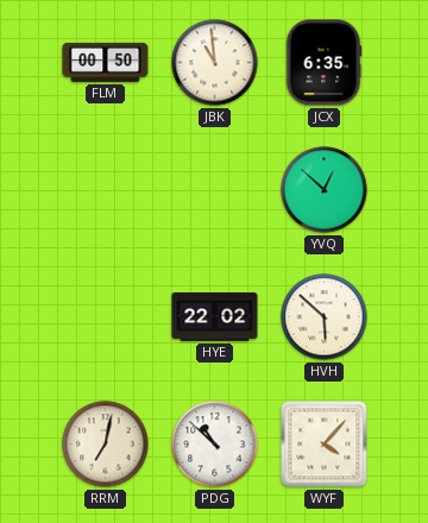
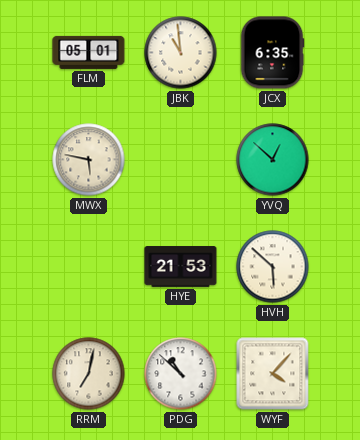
FLM: 00:50 -> 05:01 (89, 52)
MWX: none -> 5:47 (89, 160)
HYE: 22:02 -> 21:53 (181, 267)
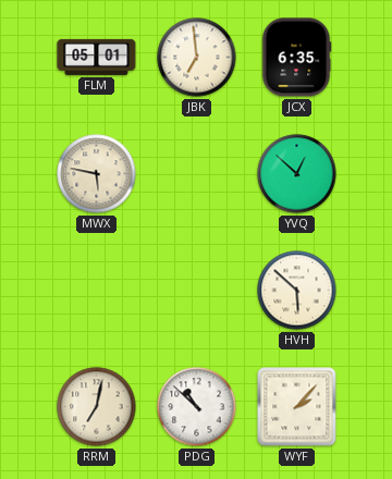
JBK: 10:59 -> 6:59 (197, 58)
HYE: 21:53 -> none (181, 267)
WYF: 4:07 -> 2:07 (297, 407)
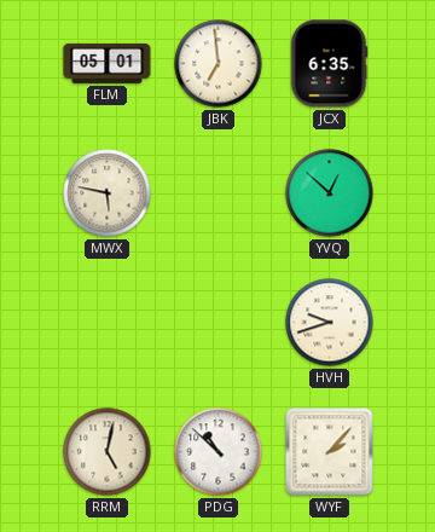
HVH: 5:52 -> 9:42 (330, 323)
RRM: 7:02 -> 5:02 (108, 452)
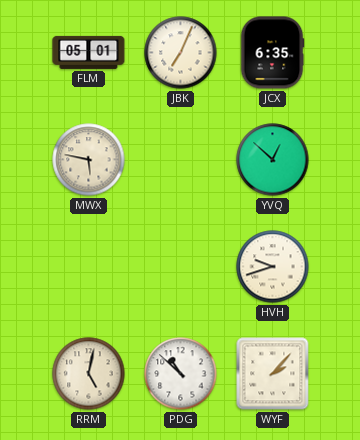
JBK: 6:59 -> 7:04 (181, 53)
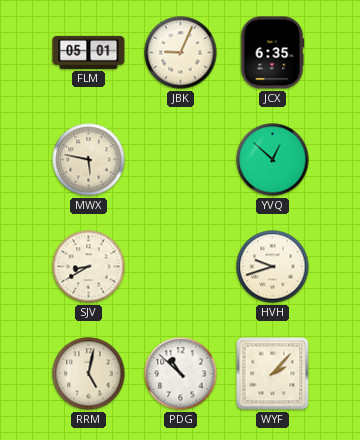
JBK: 7:04 -> 9:04 (181, 53)
SJV: none -> 8:40 (89, 267)
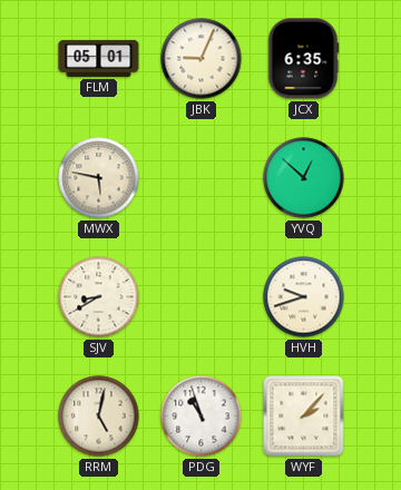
PDG: 10:52 -> 10:57 (202, 416)
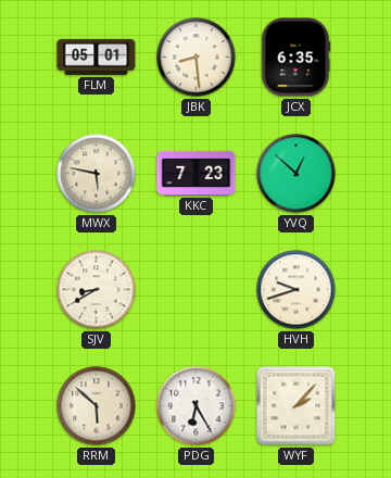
JBK: 9:04 -> 8:29 (197, 58)
KKC: none -> 7:23 (197, 173)
RRM: 5:02 -> 5:52 (97, 406)
PDG: 10:57 -> 6:25 (197, 406)
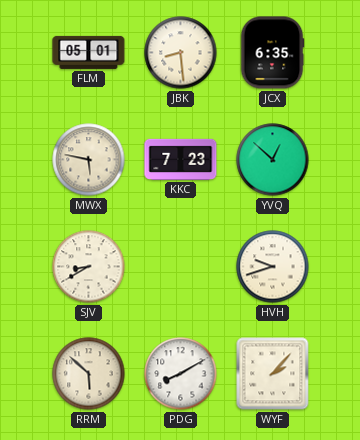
PDG: 6:25 -> 8:10 (181, 374)
